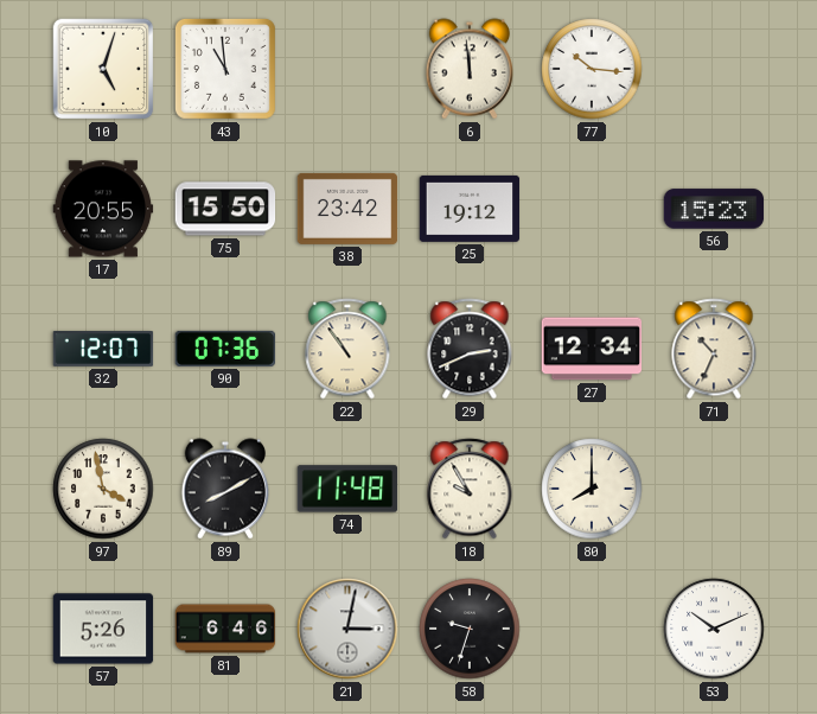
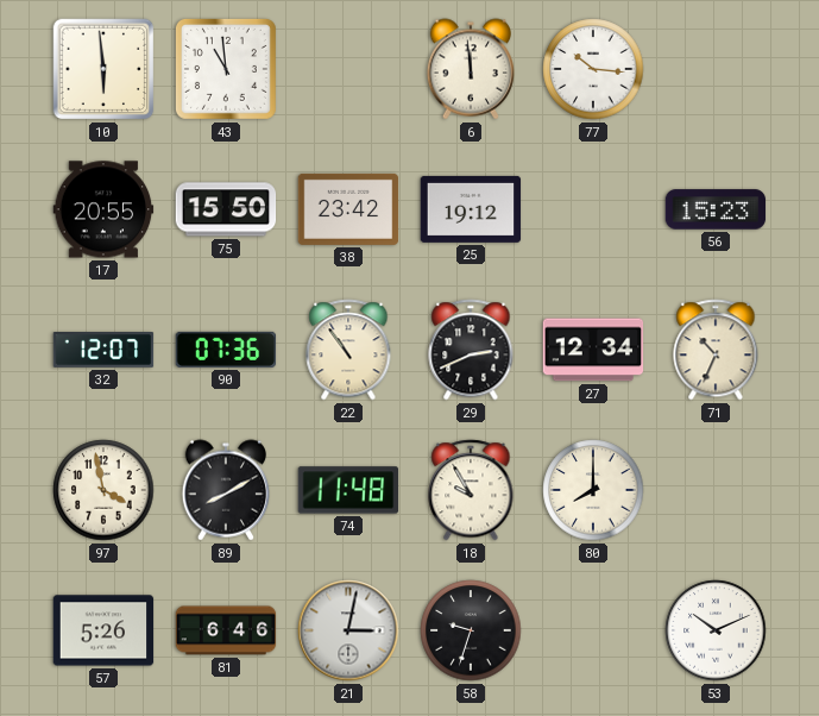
10: 5:03 -> 5:59 (103, 69)
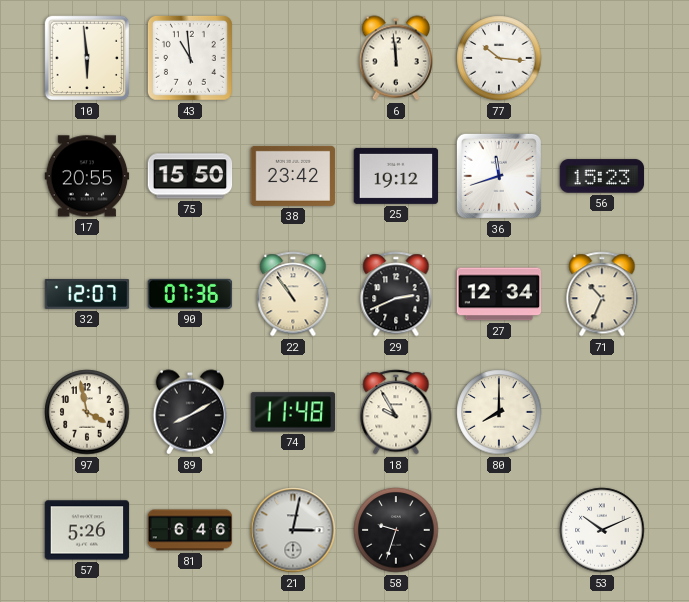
36: none -> 11:42 (499, 176)
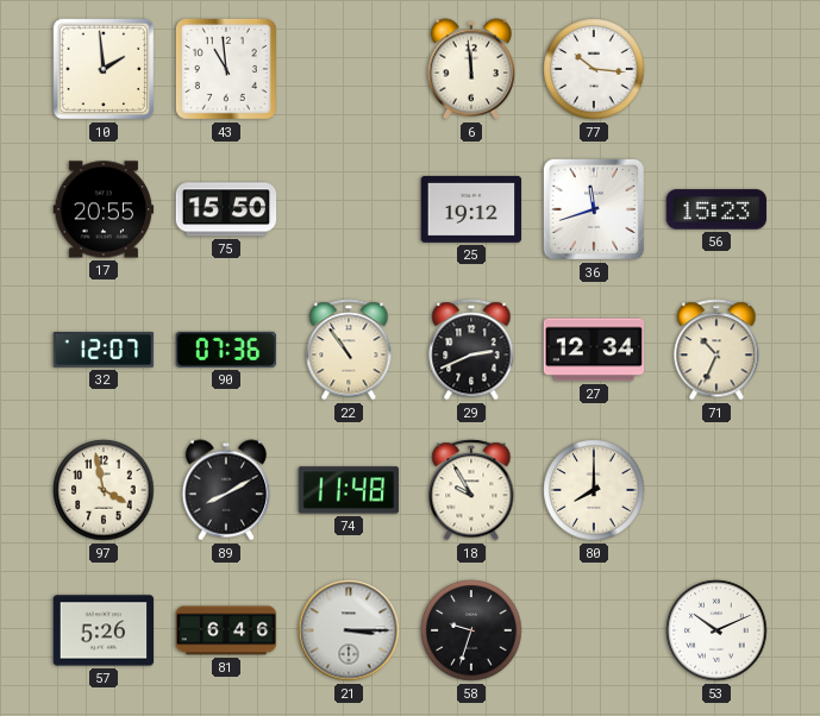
10: 5:59 -> 1:59 (104, 69)
38: 23:42 -> none (293, 176)
21: 3:02 -> 3:15 (349, 630)
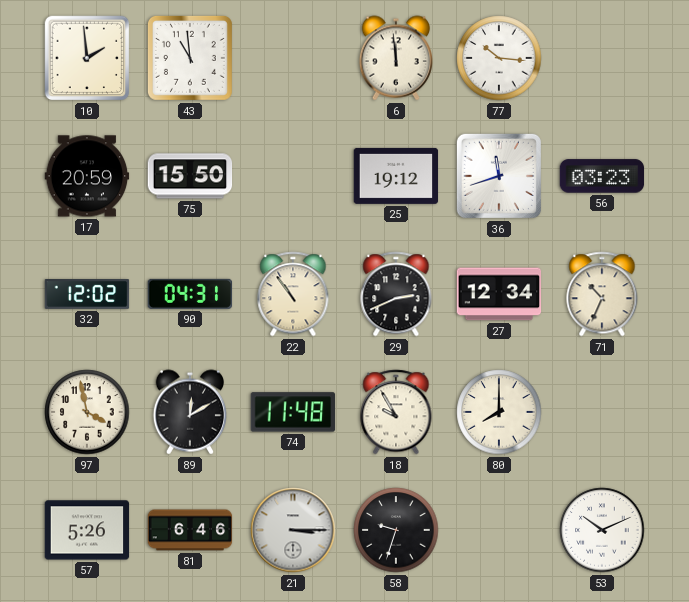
17: 20:55 -> 20:59 (87, 176)
56: 15:23 -> 03:23 (602, 176)
32: 12:07 -> 12:02 (87, 295)
90: 07:36 -> 04:31 (190, 294)
89: 8:10 -> 12:10 (190, 412)
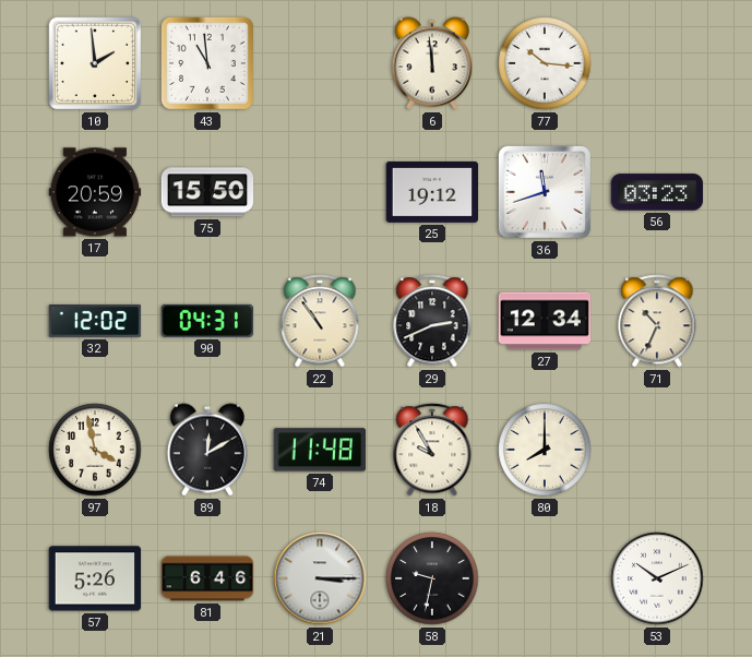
58: 9:33 -> 9:32 (432, 578)
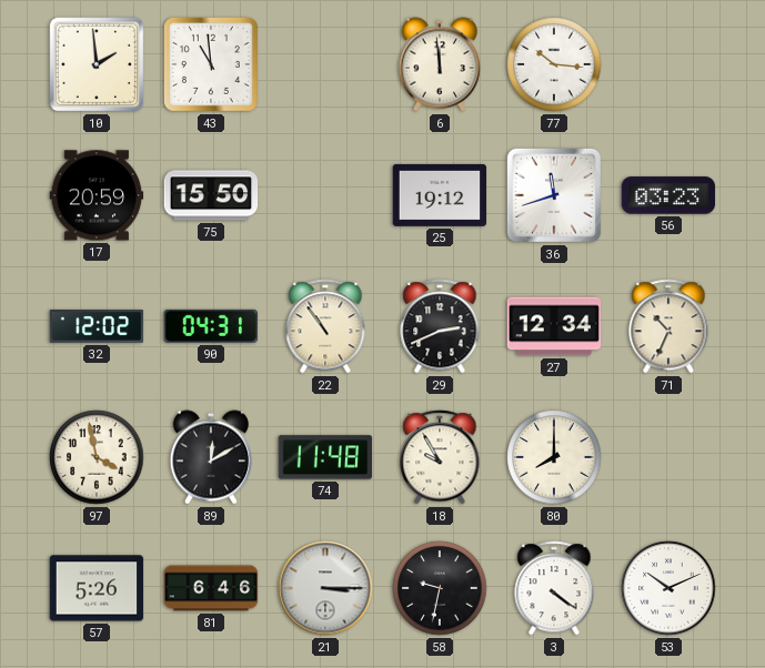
3: none -> 4:21 (554, 588)
